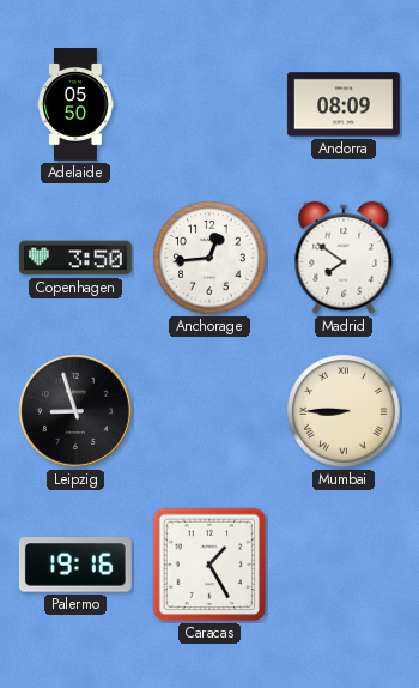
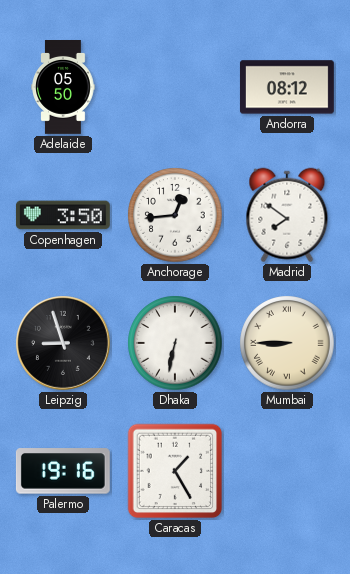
Andorra: 08:09 -> 08:12 (287, 87)
Dhaka: none -> 6:32 (175, 343)
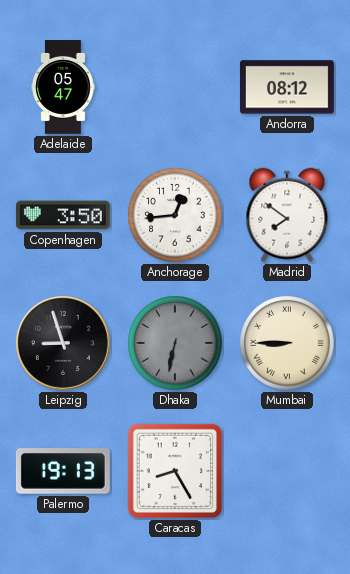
Adelaide: 05:50 -> 05:47 (63, 88)
Dhaka dial: white -> grey (175, 343)
Palermo: 19:16 -> 19:13 (63, 471)
Caracas: 1:25 -> 8:25 (175, 471)
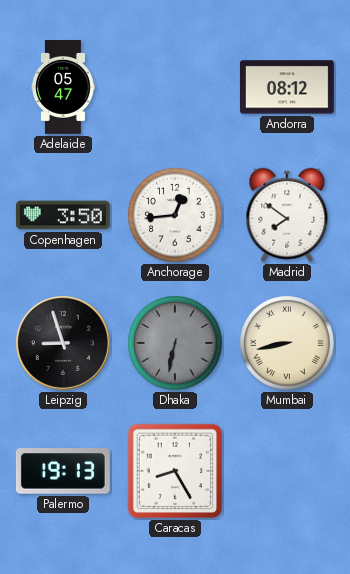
Mumbai: 8:45 -> 8:43 (287, 343)
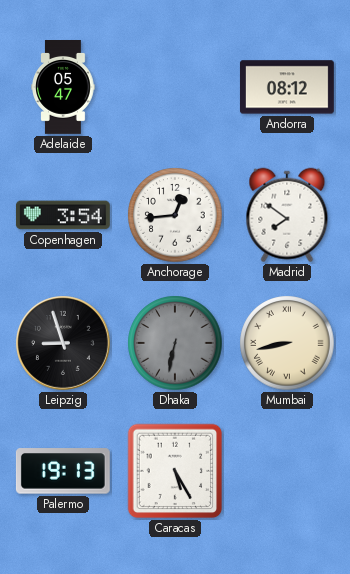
Copenhagen: 3:50 -> 3:54 (63, 215)
Caracas: 8:25 -> 5:25 (175, 471)
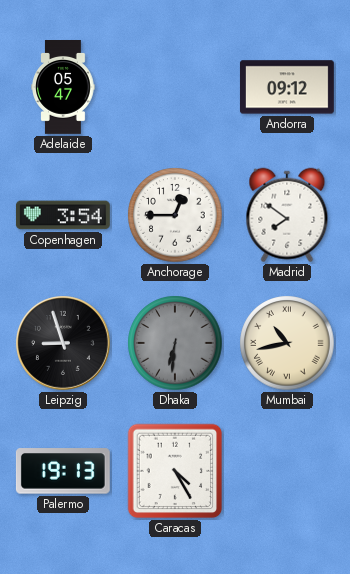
Andorra: 08:12 -> 09:12 (287, 87)
Anchorage: 12:44 -> 12:45 (175, 215)
Dhaka: 6:32 -> 6:31 (175, 343)
Mumbai: 8:43 -> 10:43 (287, 343)
Caracas: 5:25 -> 4:25 (175, 471)
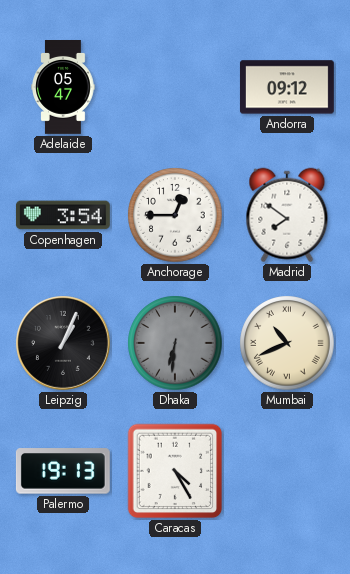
Leipzig: 8:57 -> 1:04 (64, 344)
Mumbai: 10:43 -> 10:41 (287, 343)
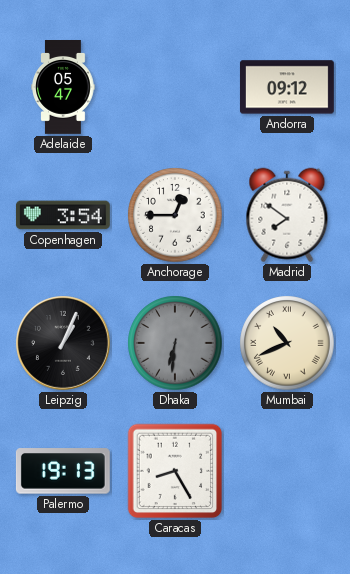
Caracas: 4:25 -> 8:25 (175, 471)
